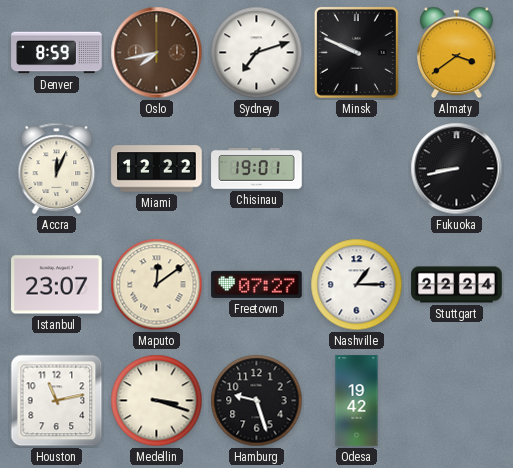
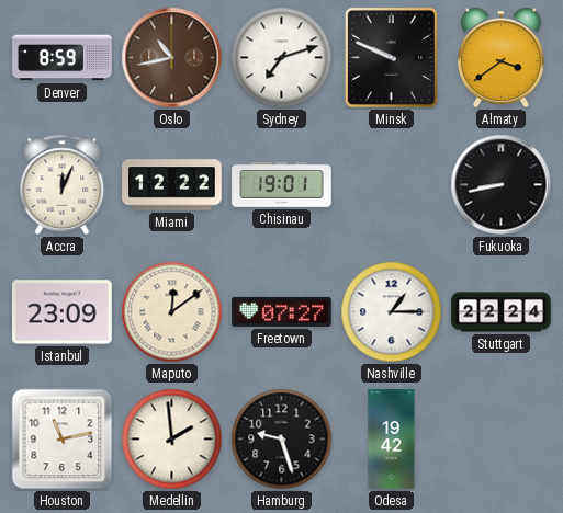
Oslo: 7:43 -> 10:43 (172, 58)
Istanbul: 23:07 -> 23:09 (63, 312)
Medellin: 3:18 -> 1:59 (172, 440)
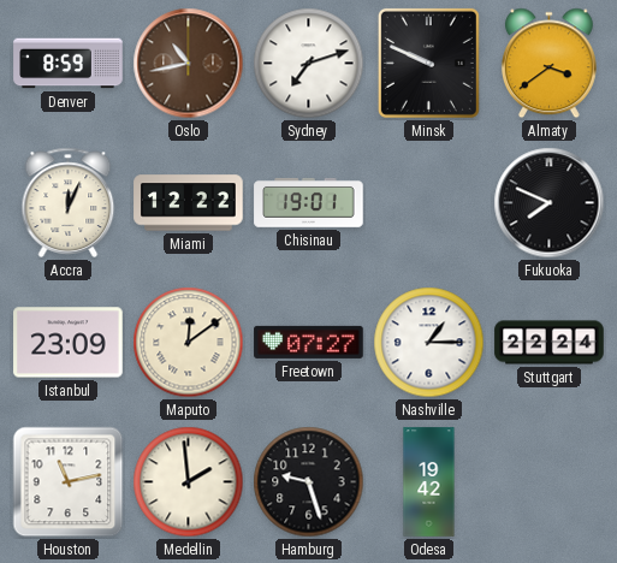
Fukuoka: 8:43 -> 7:49 (550, 203)
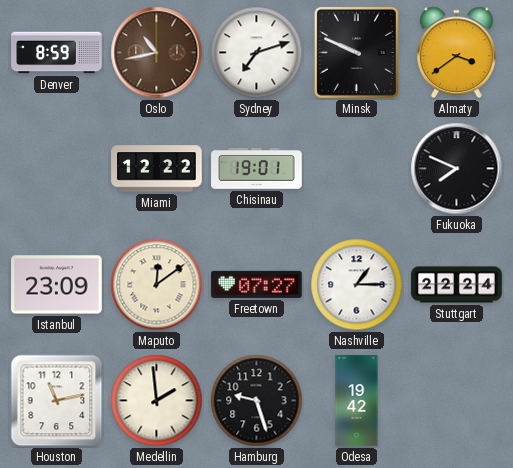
Accra: 12:04 -> none (69, 202)
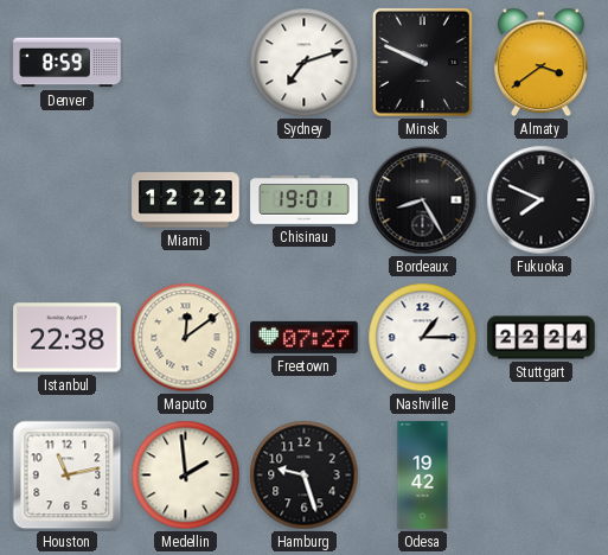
Oslo: 10:43 -> none (157, 53)
Bordeaux: none -> 8:25 (423, 200)
Istanbul: 23:09 -> 22:38 (68, 338)
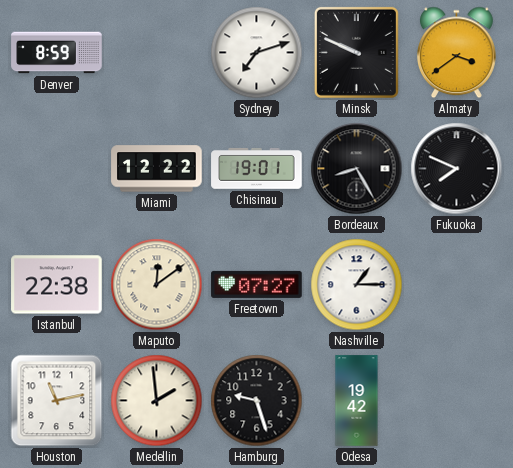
Stuttgart: 22:24 -> none (542, 338)
